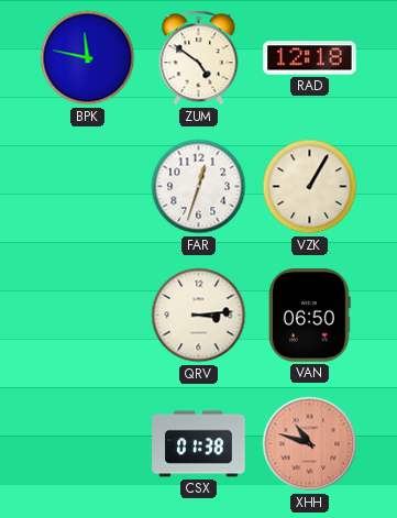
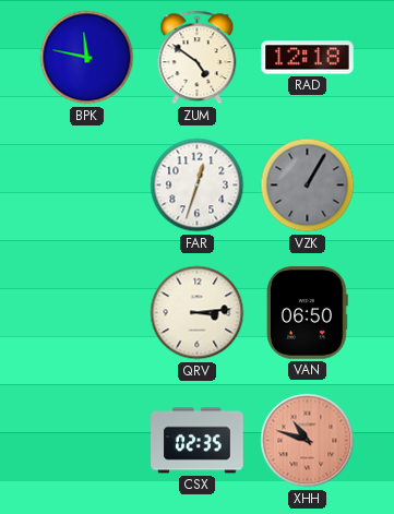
VZK dial: cream -> grey (308, 186)
CSX: 01:38 -> 02:35 (198, 441)
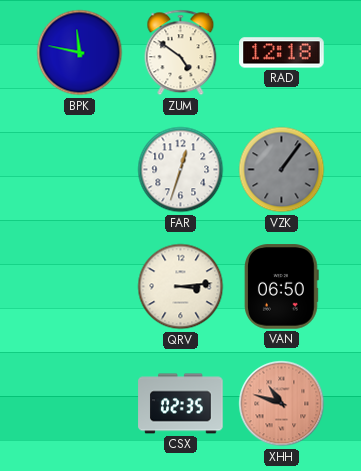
VZK: 1:05 -> 1:06 (282, 170)
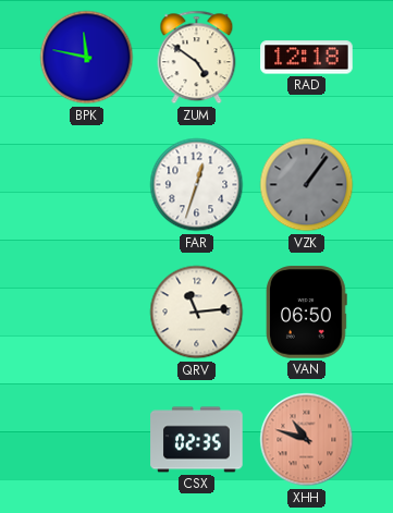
QRV: 3:14 -> 11:14 (197, 313)
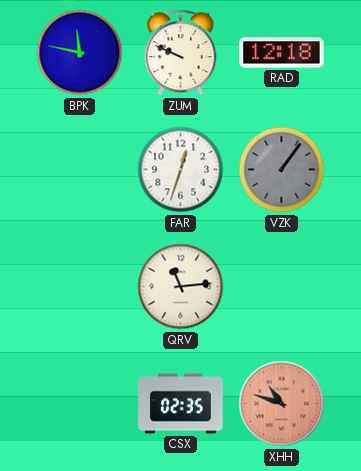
ZUM: 4:51 -> 9:49 (181, 53)
VAN: 06:50 -> none (307, 313)
